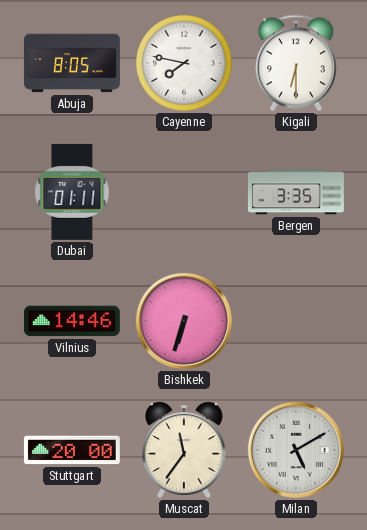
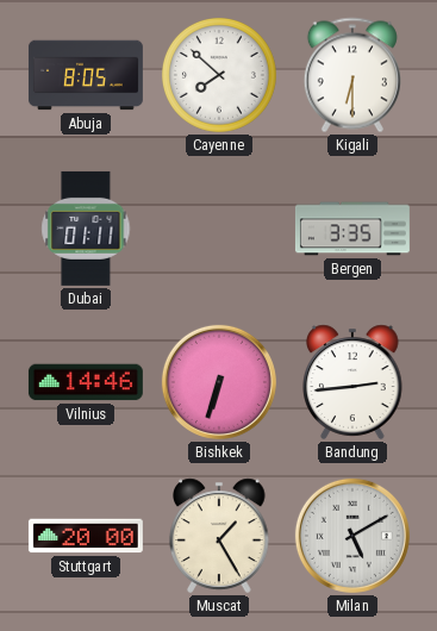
Cayenne: 7:47 -> 7:52 (219, 75)
Bandung: none -> 2:44 (352, 382)
Muscat: 11:36 -> 1:25 (219, 536)
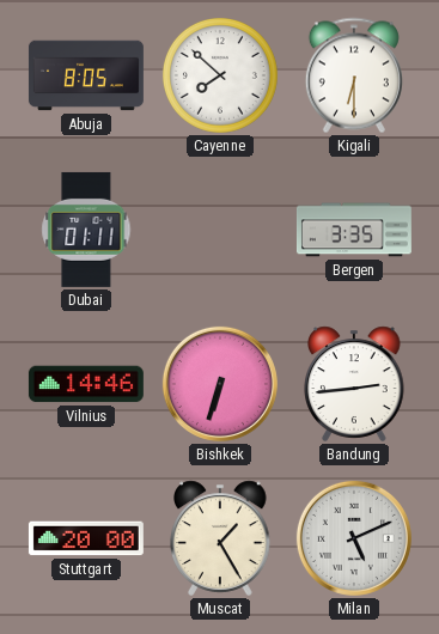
Milan: 5:10 -> 5:11 (354, 538)
